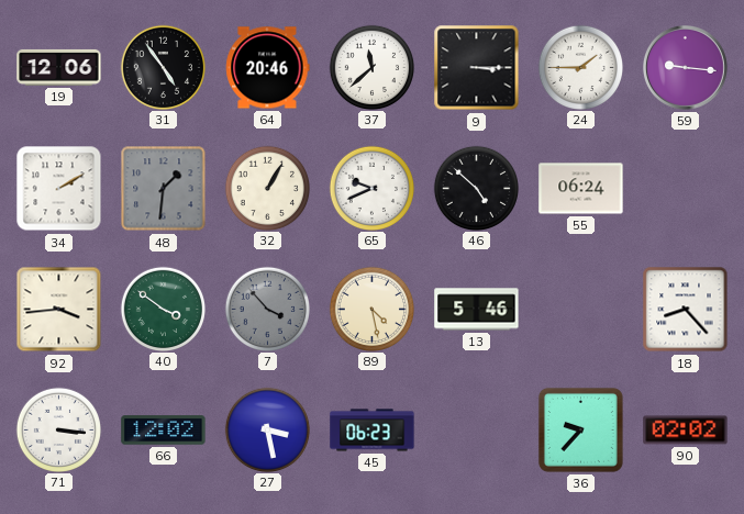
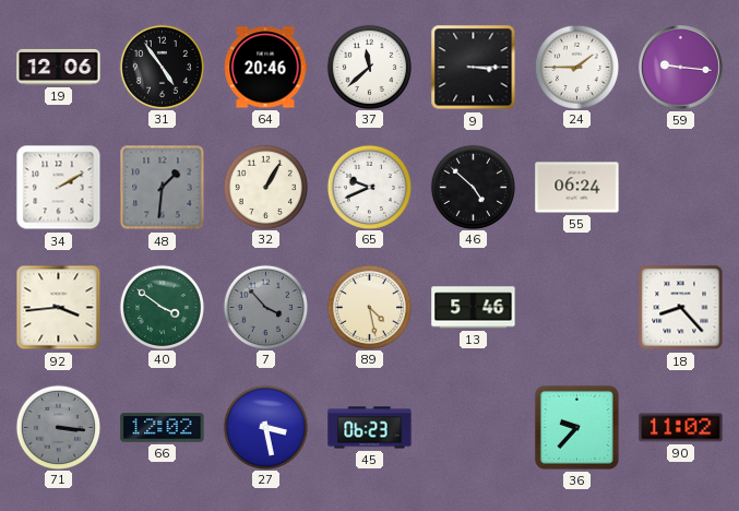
71 dial: white -> grey (58, 427)
90: 02:02 -> 11:02 (681, 428)
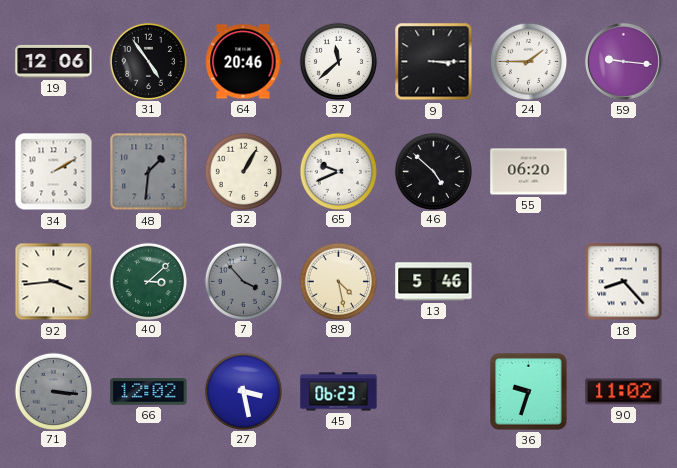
55: 06:24 -> 06:20 (529, 172)
40: 3:51 -> 3:08 (148, 281)
36: 9:37 -> 9:33 (528, 391)
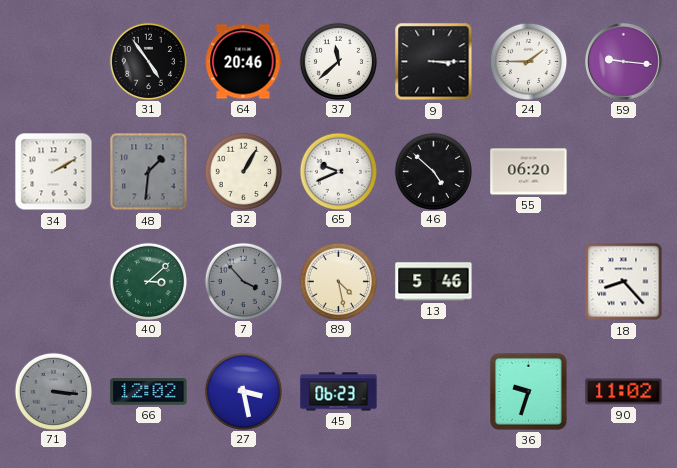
19: 12:06 -> none (54, 61)
92: 3:44 -> none (54, 282)
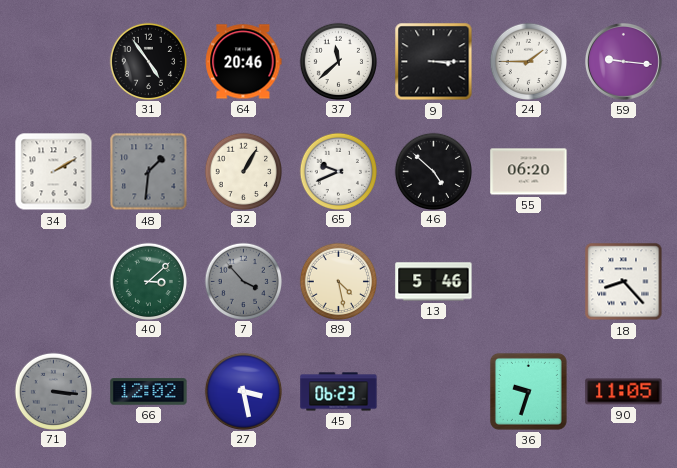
90: 11:02 -> 11:05 (624, 392)
